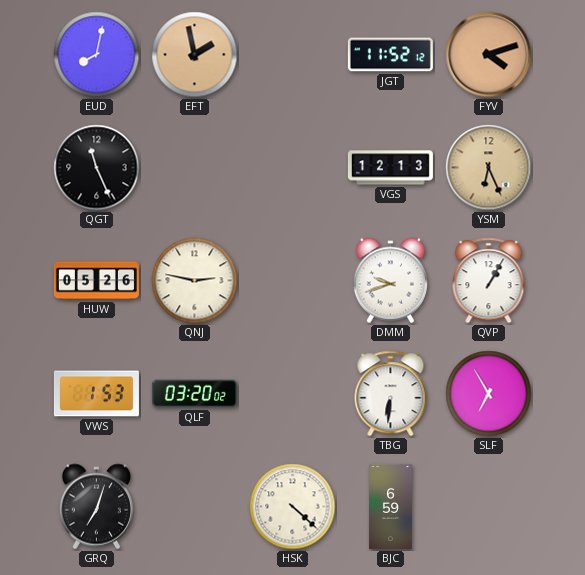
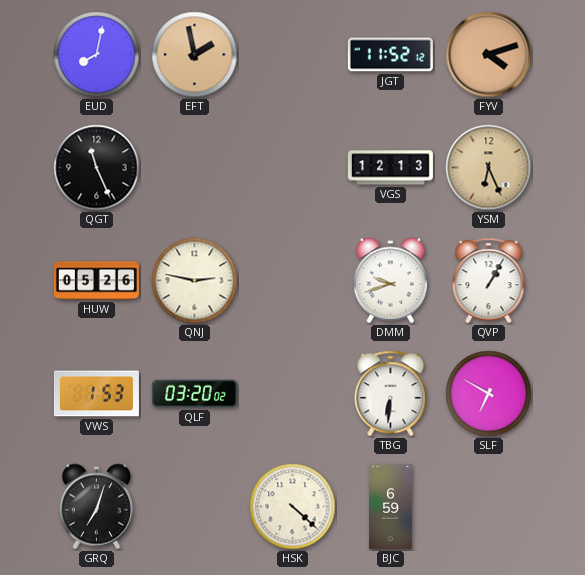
SLF: 6:55 -> 6:50 (489, 394)
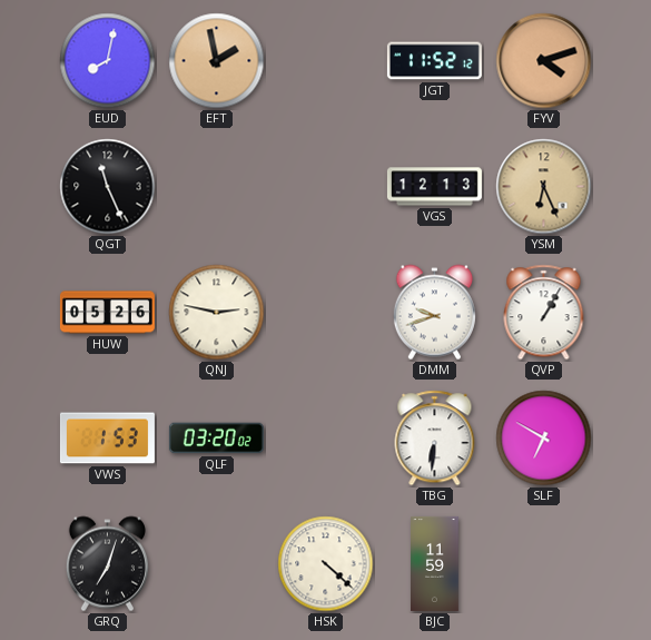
BJC: 6:59 -> 11:59 (435, 563)
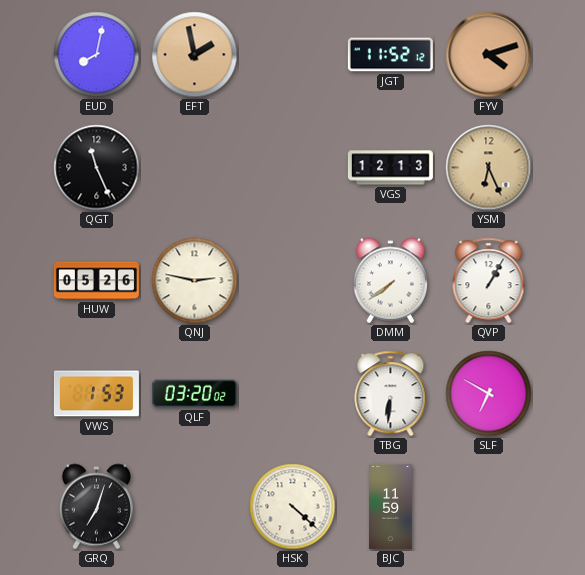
DMM: 9:42 -> 7:39 (390, 281)
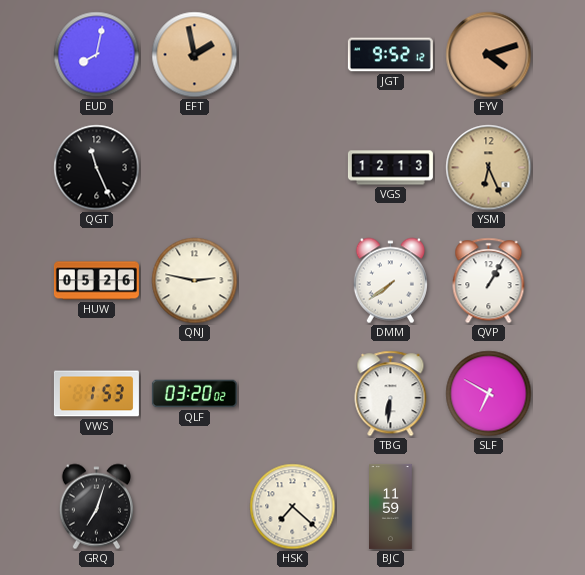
JGT: 11:52 -> 9:52 (390, 55)
HSK: 4:22 -> 7:22 (293, 507)
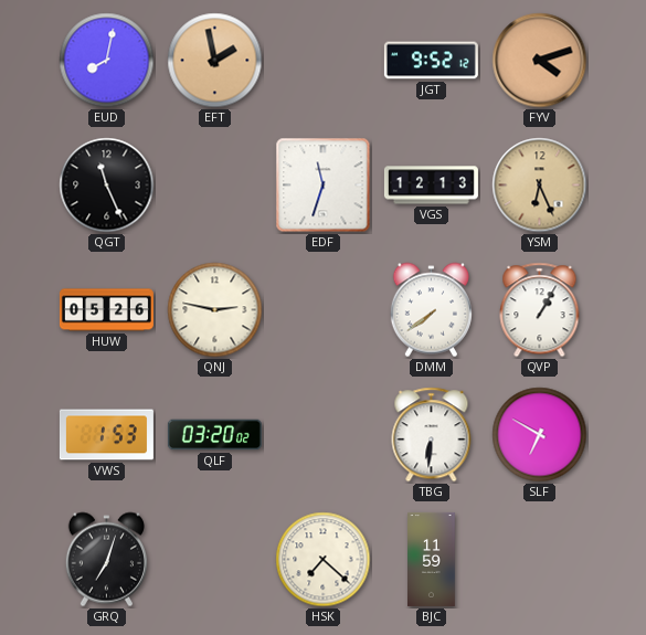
EDF: none -> 11:33 (324, 186)
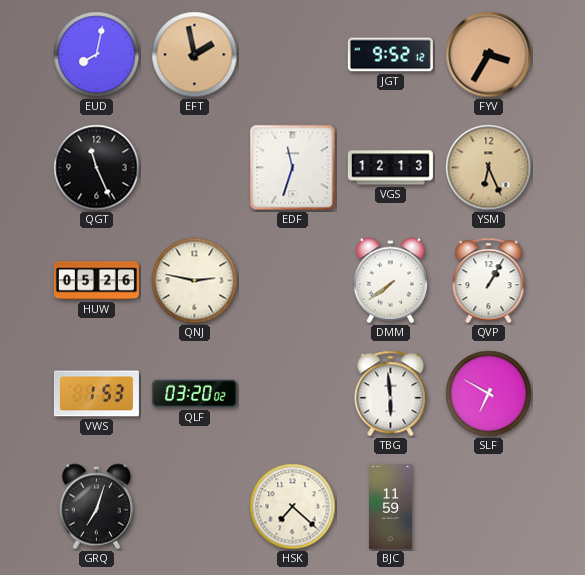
FYV: 4:12 -> 3:35 (489, 55)
TBG: 6:31 -> 5:59 (391, 394)
